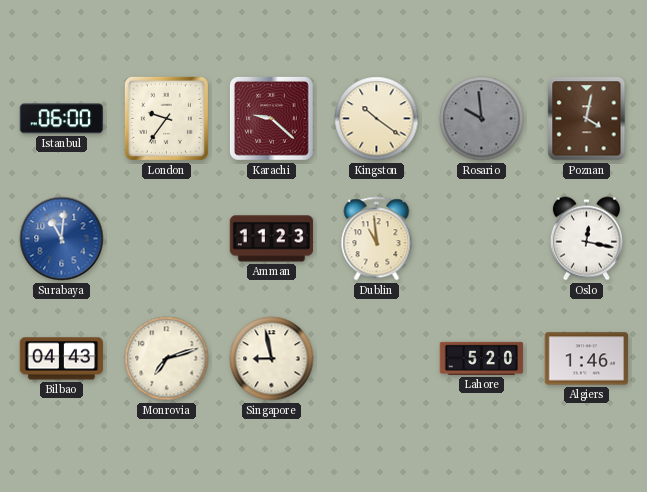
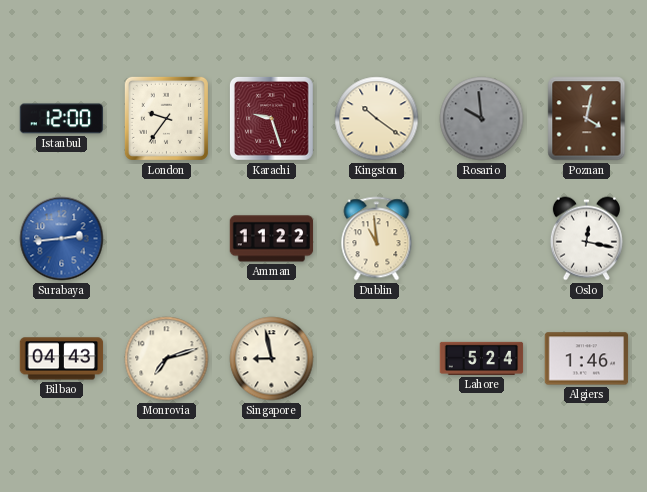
Istanbul: 06:00 -> 12:00 (62, 119)
Karachi: 9:22 -> 9:27 (271, 118)
Surabaya: 11:01 -> 2:44 (62, 239)
Amman: 11:23 -> 11:22 (272, 239)
Lahore: 5:20 -> 5:24 (482, 358)
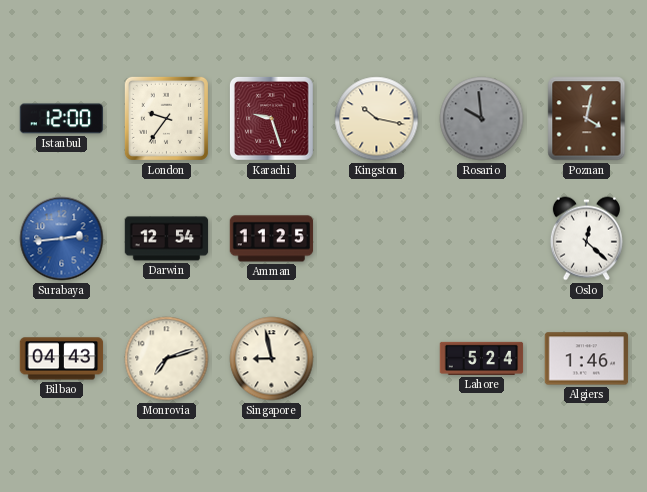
Kingston: 10:21 -> 10:17 (377, 119)
Darwin: none -> 12:54 (167, 239)
Amman: 11:22 -> 11:25 (272, 239)
Dublin: 10:59 -> none (377, 239)
Oslo: 12:17 -> 12:22 (586, 239)
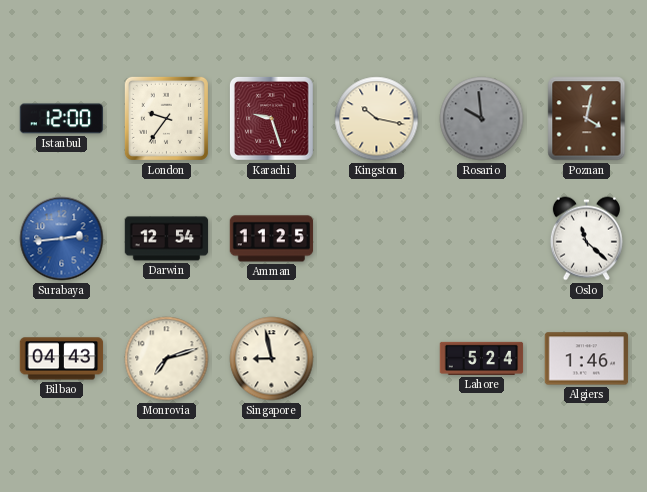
Oslo: 12:22 -> 11:22 (586, 239)
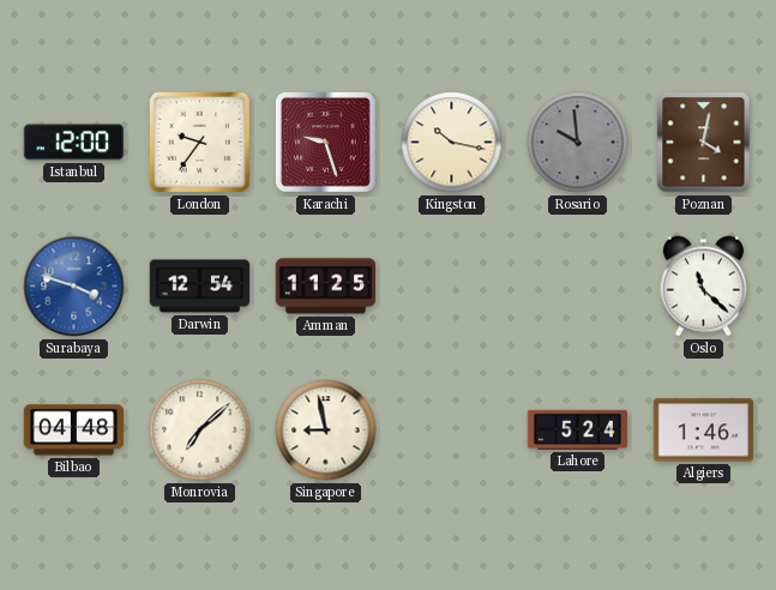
Surabaya: 2:44 -> 3:48 (74, 287)
Bilbao: 04:43 -> 04:48 (74, 431)
Monrovia: 7:12 -> 7:08 (200, 431)
